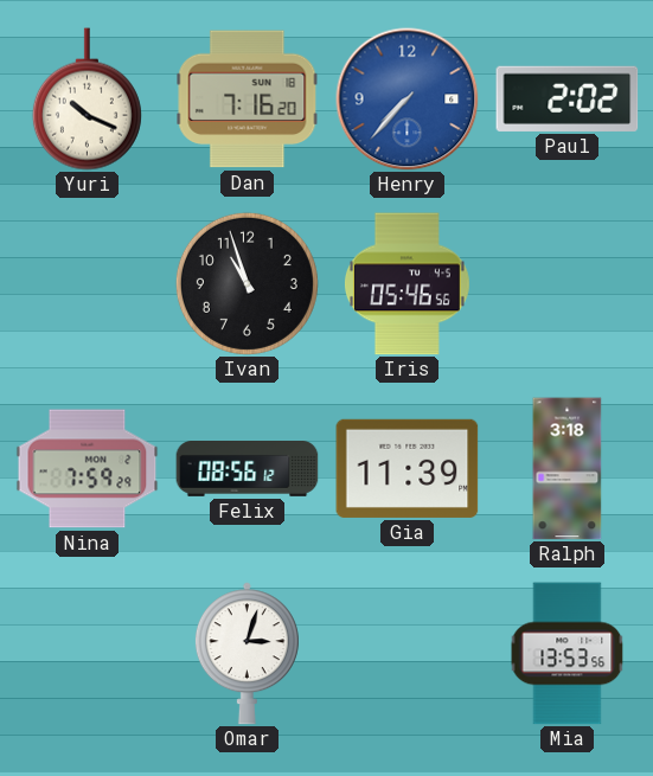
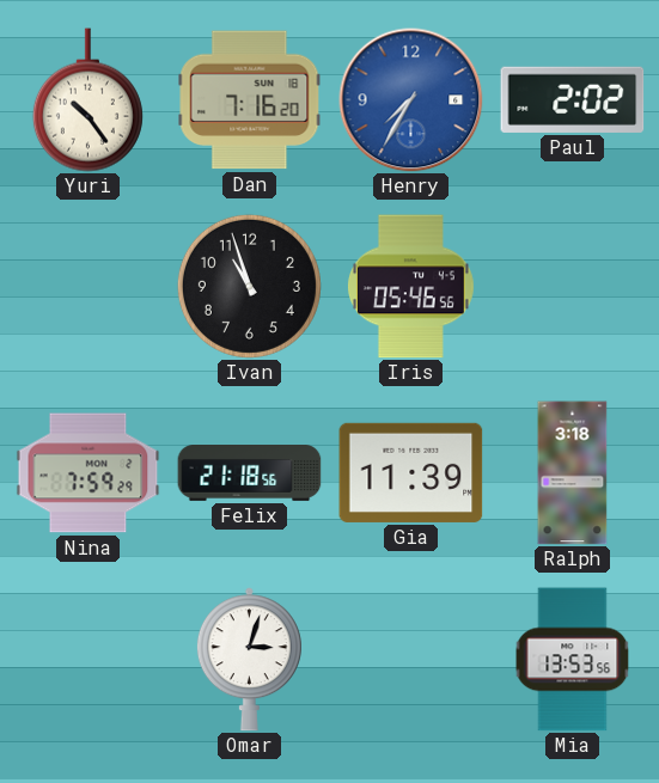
Yuri: 10:19 -> 10:24 (87, 100)
Henry: 7:37 -> 7:35 (411, 100)
Felix: 08:56 -> 21:18 (250, 473)
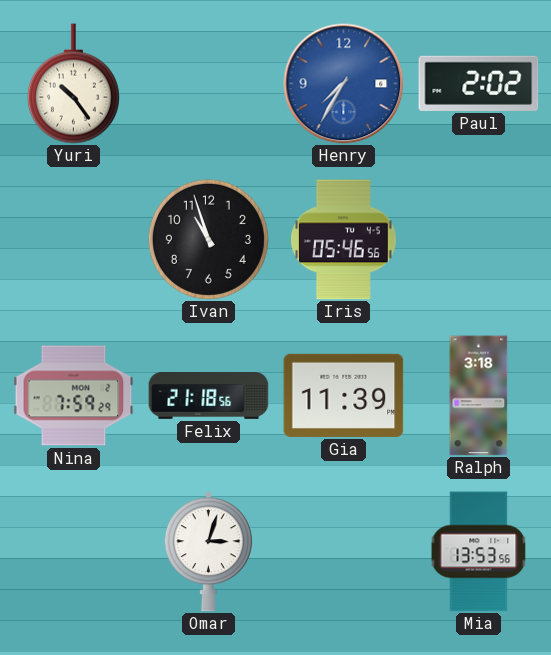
Dan: 7:16 -> none (250, 100)
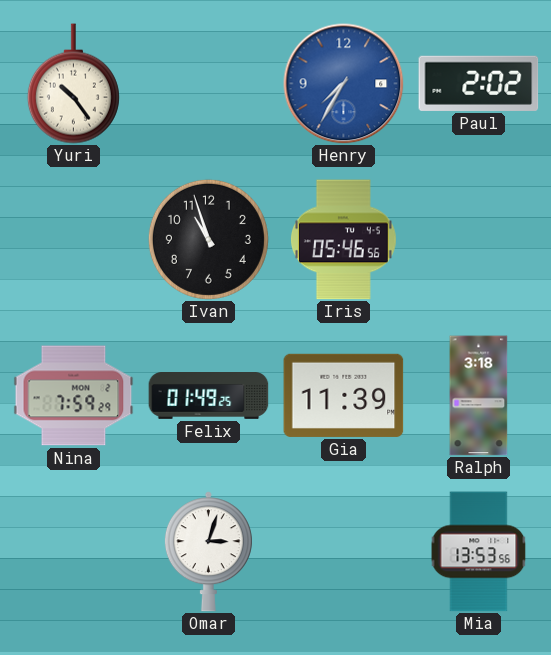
Felix: 21:18 -> 01:49 (209, 396)
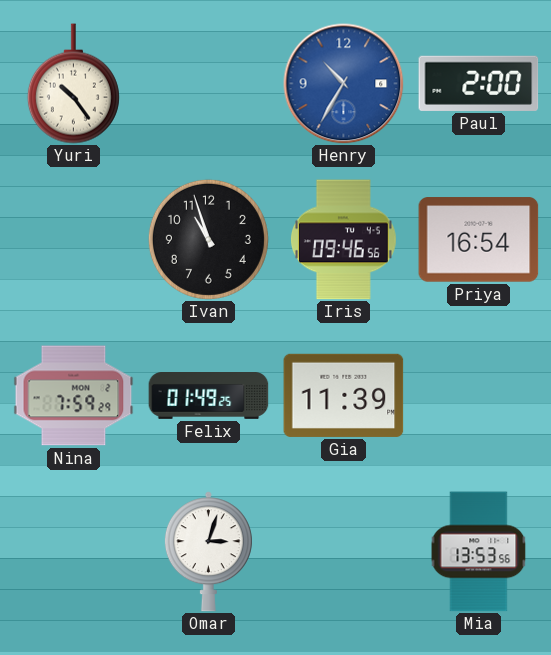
Henry: 7:35 -> 10:35 (344, 84)
Paul: 2:02 -> 2:00 (479, 83)
Iris: 05:46 -> 09:46 (343, 240)
Priya: none -> 16:54 (479, 240)
Ralph: 3:18 -> none (479, 396)
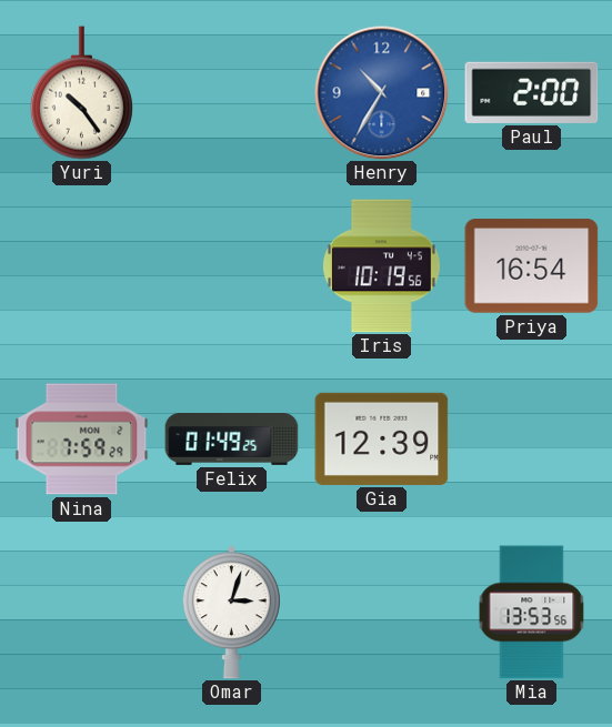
Ivan: 10:57 -> none (208, 239)
Iris: 09:46 -> 10:19 (381, 266)
Gia: 11:39 -> 12:39 (382, 438)
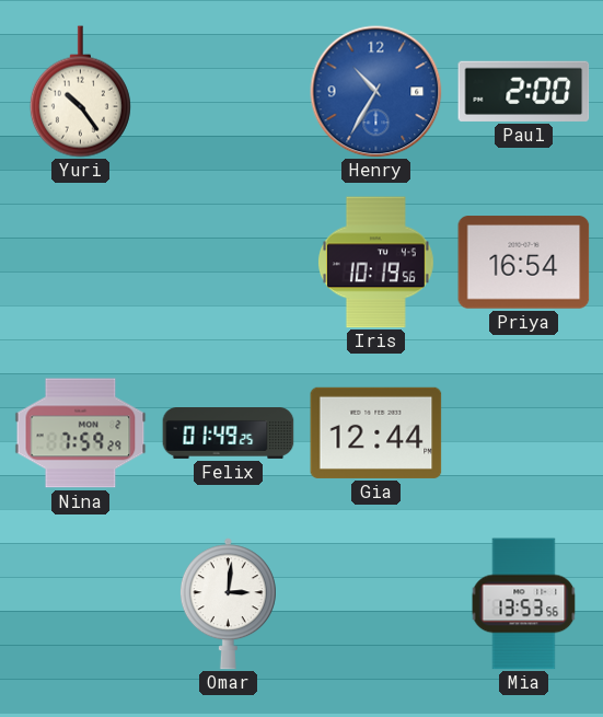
Gia: 12:39 -> 12:44 (376, 432)
Omar: 3:03 -> 3:01 (228, 604)
